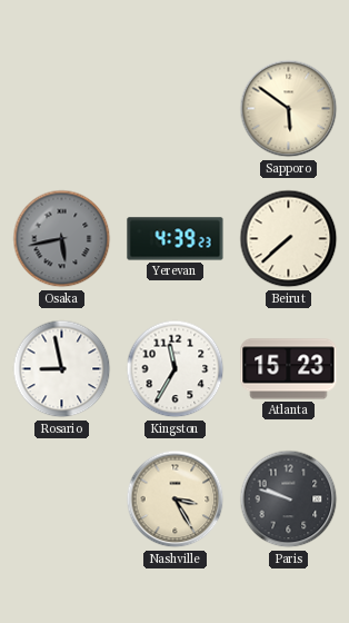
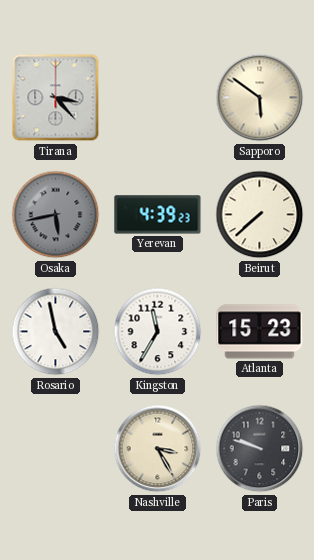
Tirana: none -> 3:23 (56, 98)
Rosario: 8:58 -> 4:58 (56, 332)
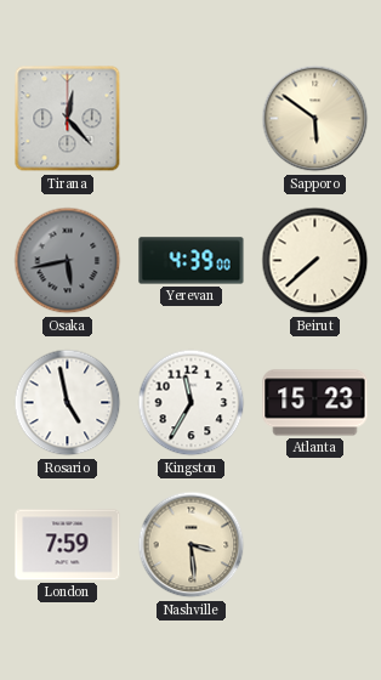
Tirana: 3:23 -> 12:23 (68, 119)
Yerevan: 4:39:23 -> 4:39:00 (192, 261)
London: none -> 7:59 (68, 545)
Nashville: 3:25 -> 3:29 (192, 545)
Paris: 9:48 -> none (260, 449)
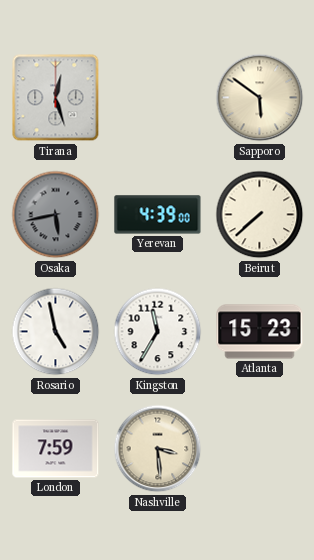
Tirana: 12:23 -> 12:27 (56, 98)
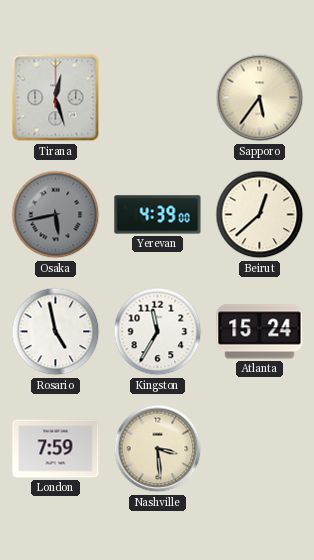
Sapporo: 5:51 -> 5:36 (260, 98)
Beirut: 7:38 -> 12:38 (260, 215)
Atlanta: 15:23 -> 15:24 (260, 332)
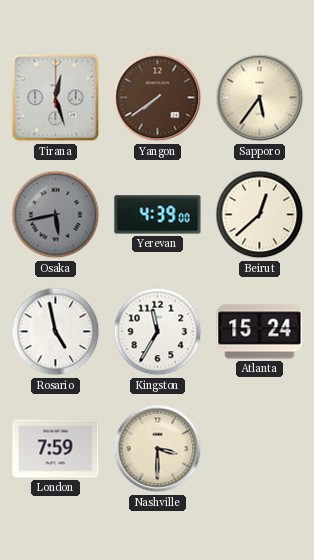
Yangon: none -> 7:39 (158, 98)
Nashville: 3:29 -> 3:30 (158, 449)
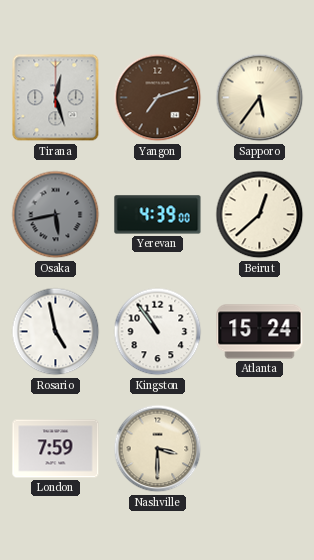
Yangon: 7:39 -> 7:12 (158, 98)
Kingston: 11:35 -> 10:54 (158, 332)
